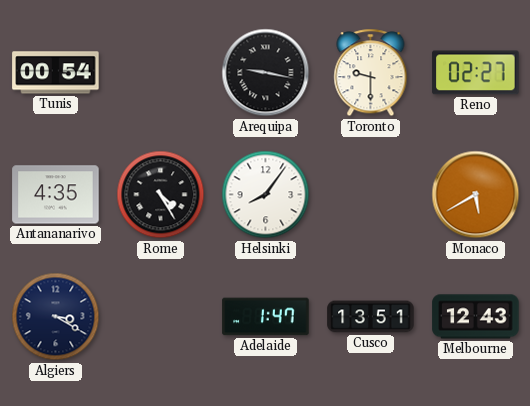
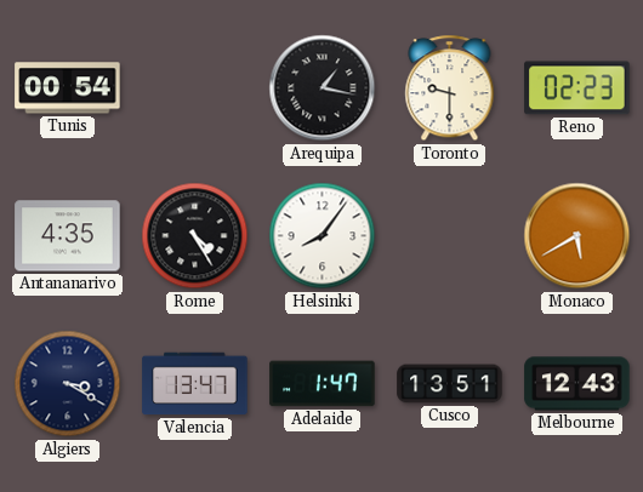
Arequipa: 9:17 -> 1:17 (323, 88)
Reno: 02:27 -> 02:23 (577, 88)
Valencia: none -> 13:47 (195, 384)
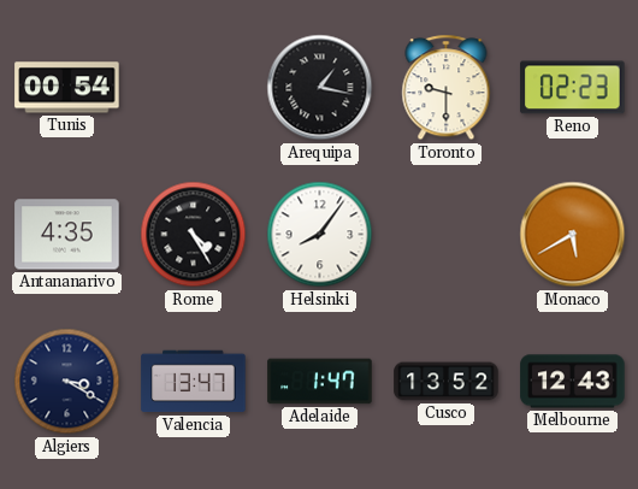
Cusco: 13:51 -> 13:52 (447, 382)
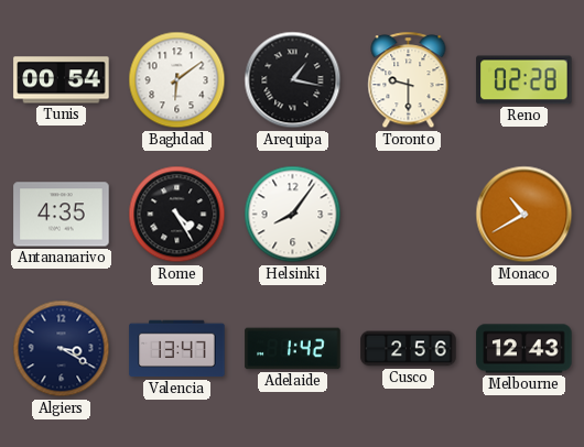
Baghdad: none -> 6:09 (177, 80)
Reno: 02:23 -> 02:28 (524, 80)
Monaco: 5:40 -> 10:40 (524, 215)
Adelaide: 1:47 -> 1:42 (293, 349)
Cusco: 13:52 -> 2:56 (409, 349)
